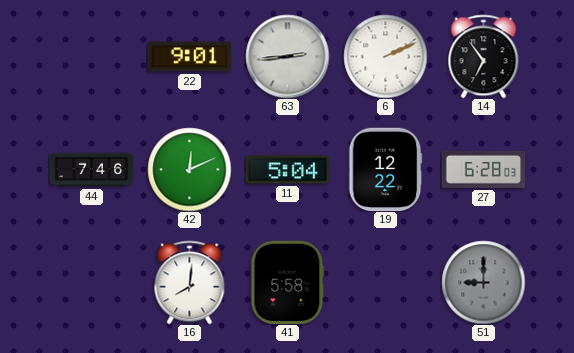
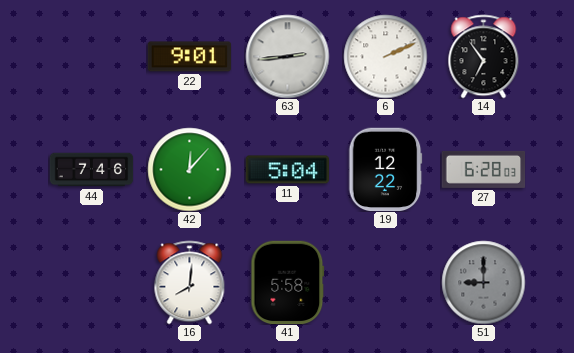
42: 12:11 -> 12:07 (189, 169)
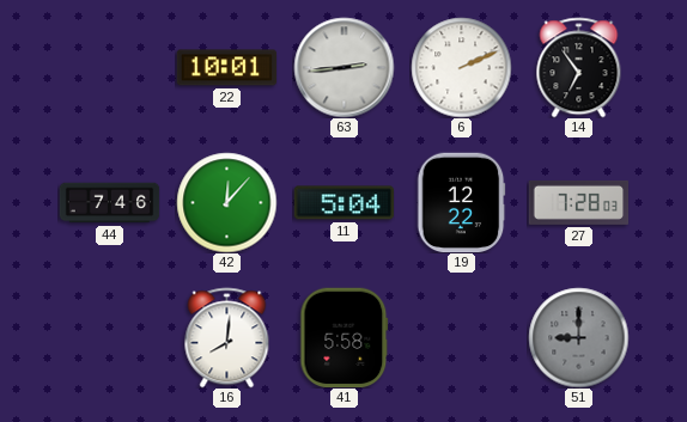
22: 9:01 -> 10:01 (226, 68)
27: 6:28 -> 7:28 (578, 202)
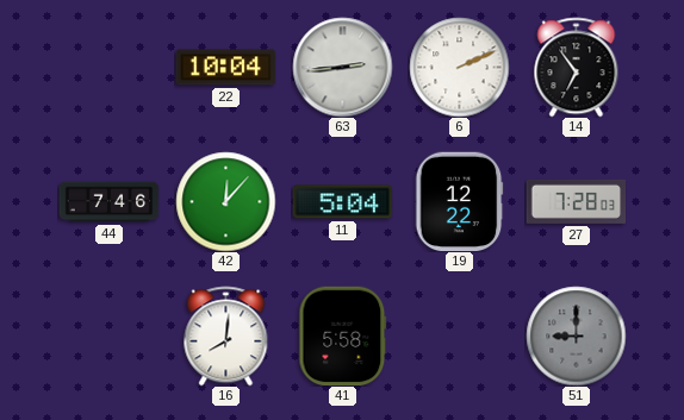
22: 10:01 -> 10:04 (225, 68)
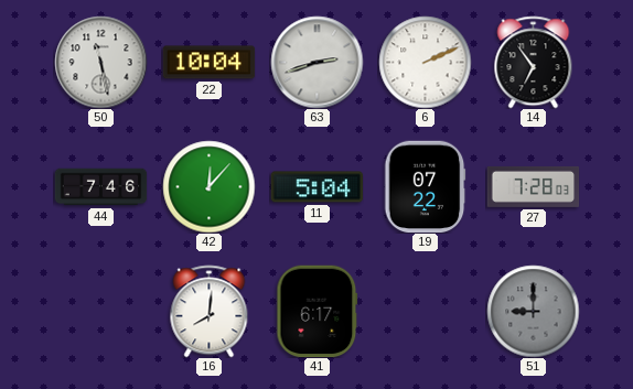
50: none -> 11:28 (100, 62)
63: 2:44 -> 2:42 (316, 62)
19: 12:22 -> 07:22 (425, 186)
41: 5:58 -> 6:17 (318, 311)
